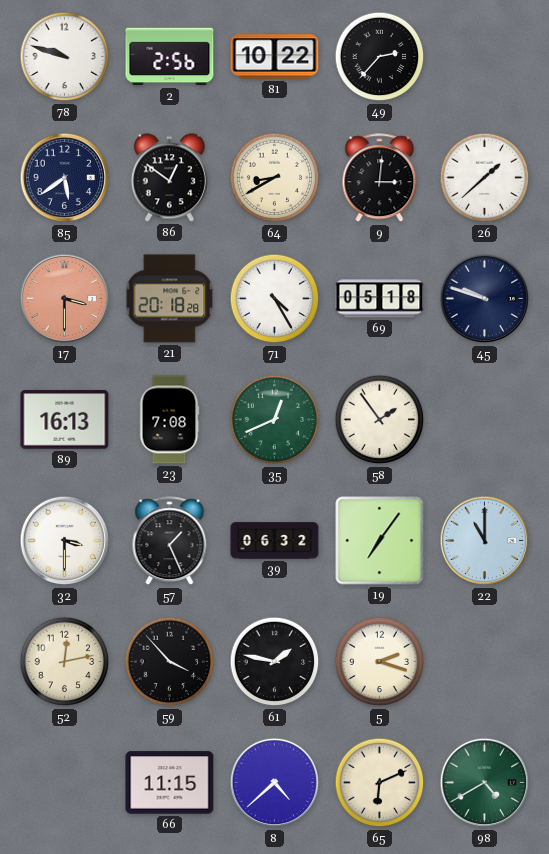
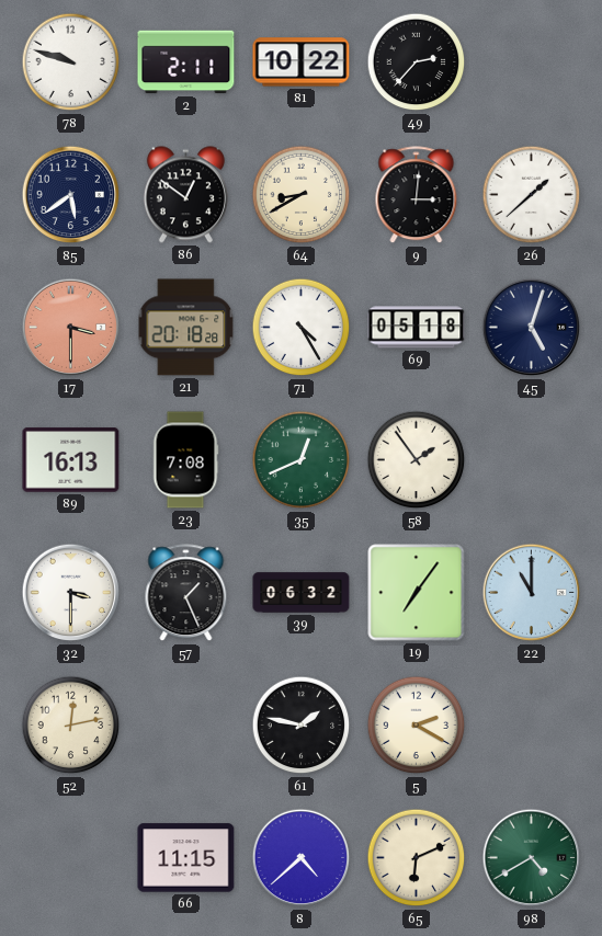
2: 2:56 -> 2:11 (186, 62)
45: 9:48 -> 5:03 (532, 328)
59: 3:53 -> none (170, 662)
5: 2:18 -> 2:20 (417, 726)
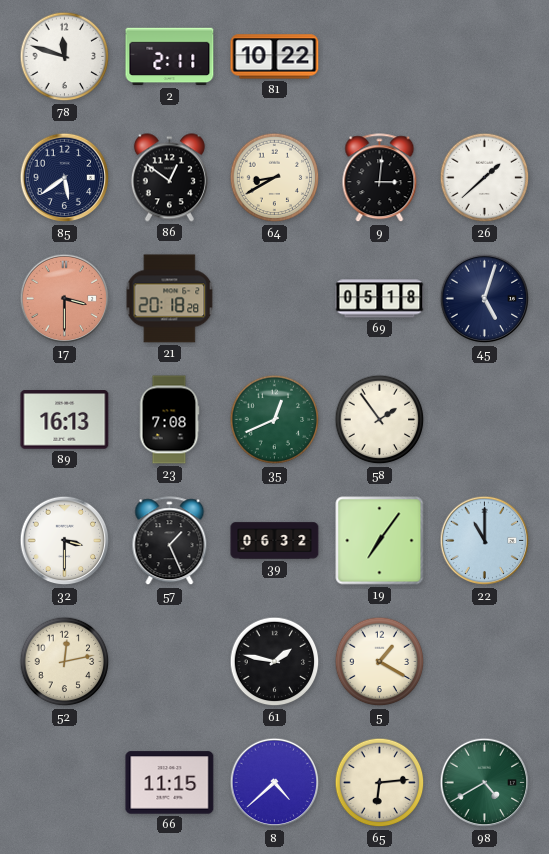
78: 9:48 -> 11:48 (65, 57)
49: 2:37 -> none (417, 62)
71: 4:25 -> none (302, 328)
5: 2:20 -> 1:20 (380, 662)
65: 6:11 -> 6:14 (380, 783)
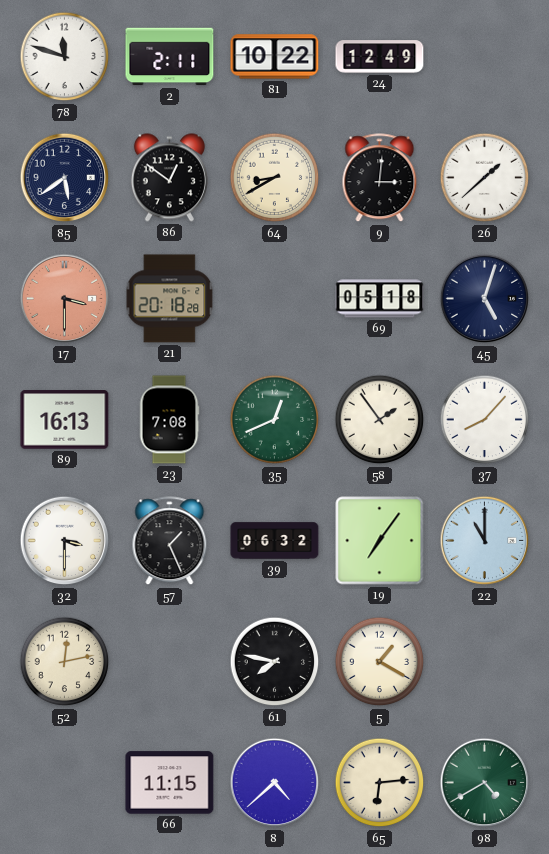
24: none -> 12:49 (380, 57)
37: none -> 8:07 (485, 420)
61: 1:47 -> 7:47 (275, 662)
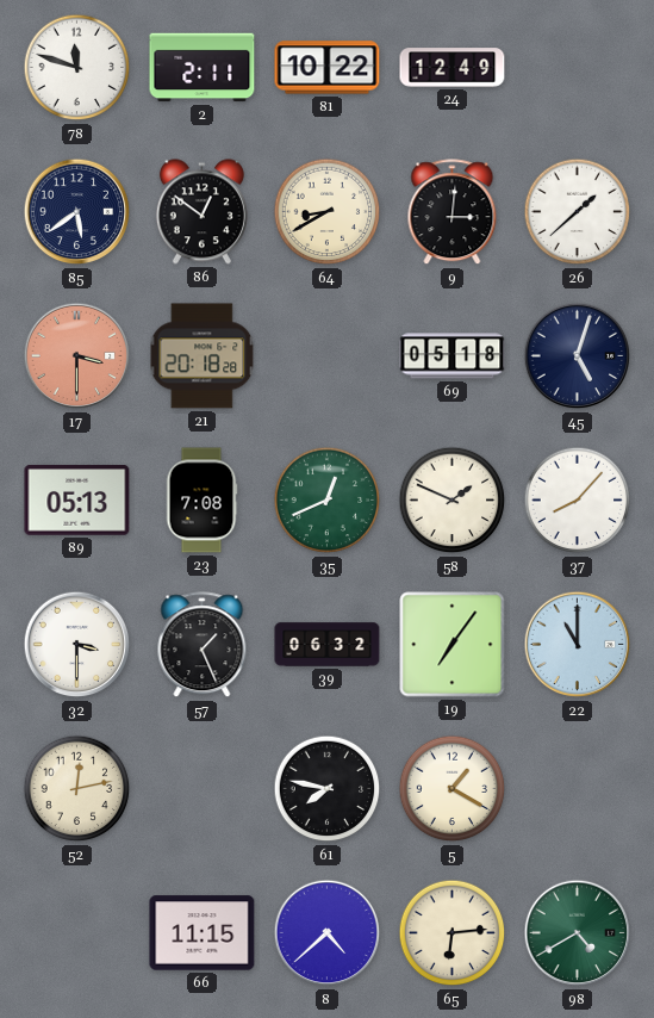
89: 16:13 -> 05:13 (77, 501)
58: 1:54 -> 1:49 (453, 501)
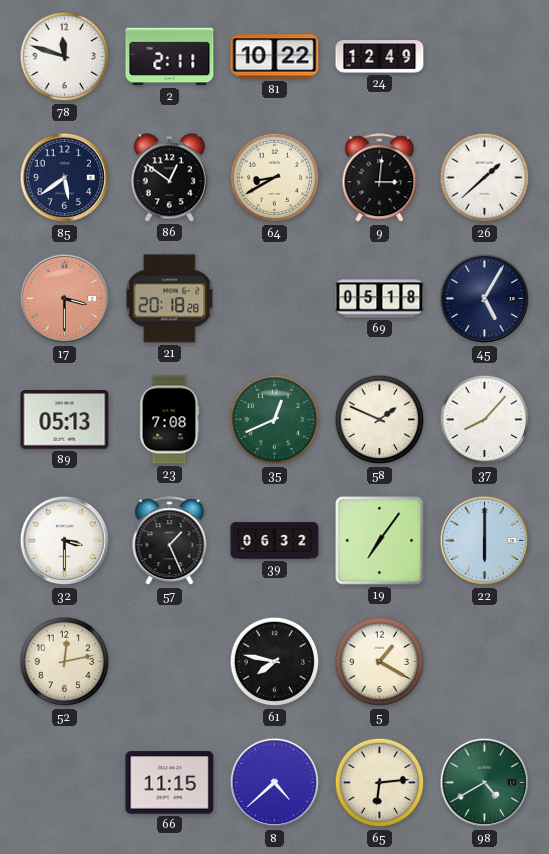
45: 5:03 -> 5:05 (485, 299)
22: 11:00 -> 6:00 (485, 541)
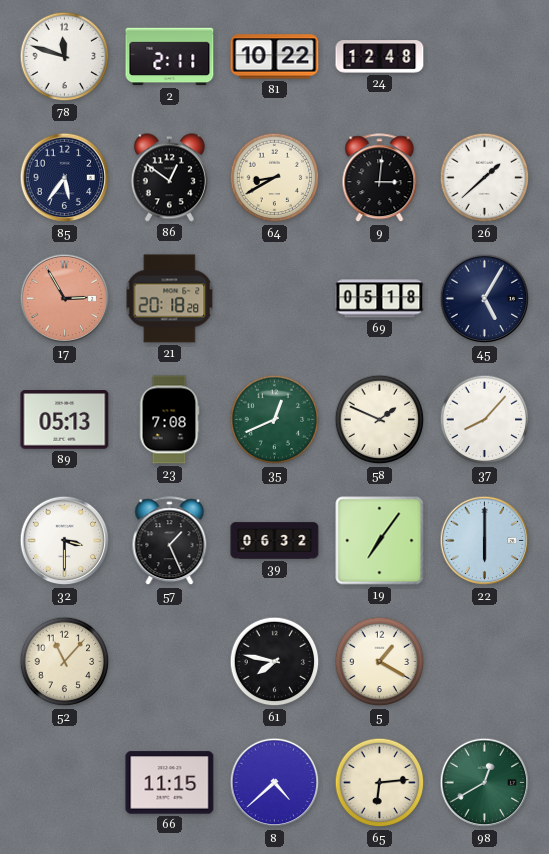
24: 12:49 -> 12:48 (380, 57)
85: 5:39 -> 5:36 (65, 178)
17: 3:30 -> 2:55 (65, 299)
52: 12:13 -> 11:07 (65, 662)
98: 4:40 -> 12:40 (485, 783)
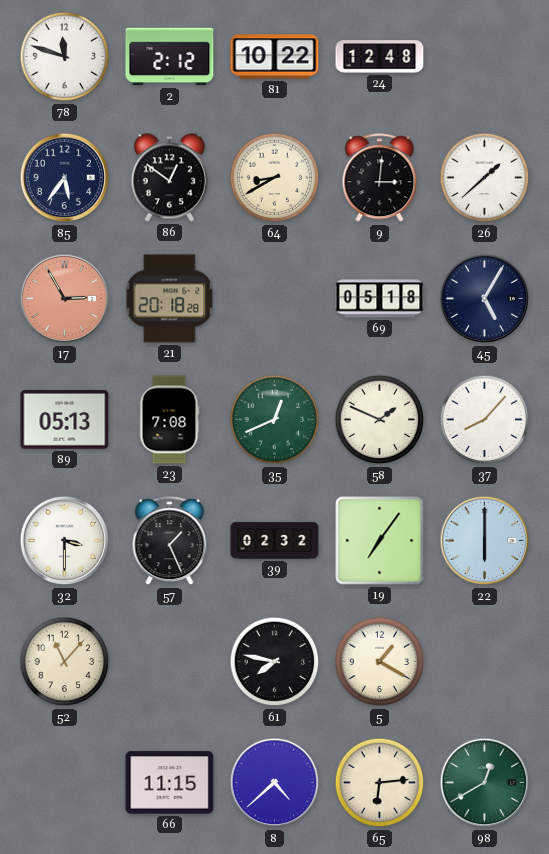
2: 2:11 -> 2:12 (170, 57)
39: 06:32 -> 02:32 (275, 541)
